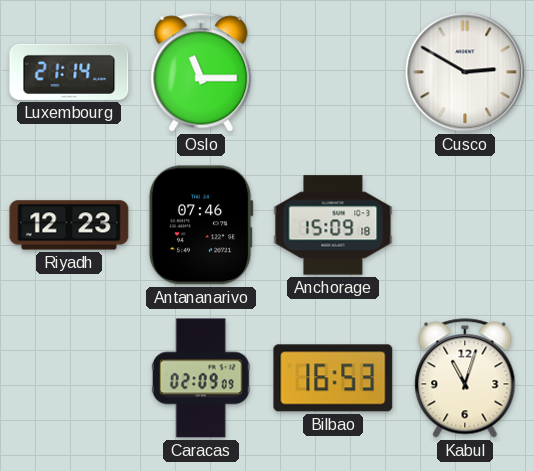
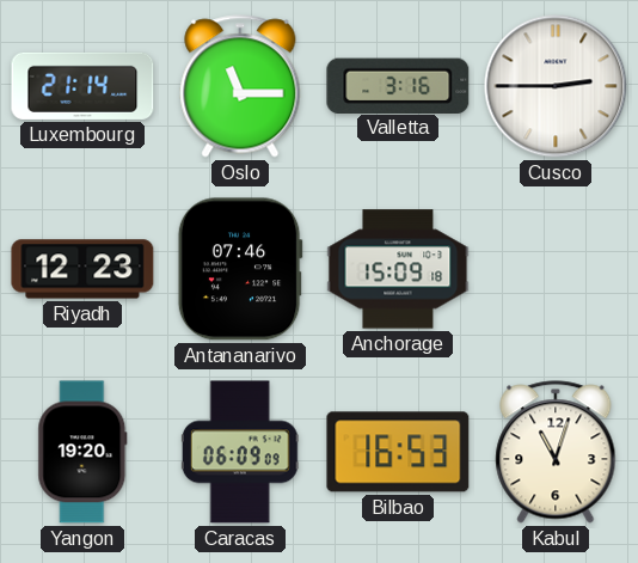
Valletta: none -> 3:16 (398, 85)
Cusco: 2:50 -> 2:45 (556, 86)
Yangon: none -> 19:20 (82, 452)
Caracas: 02:09 -> 06:09 (240, 452)
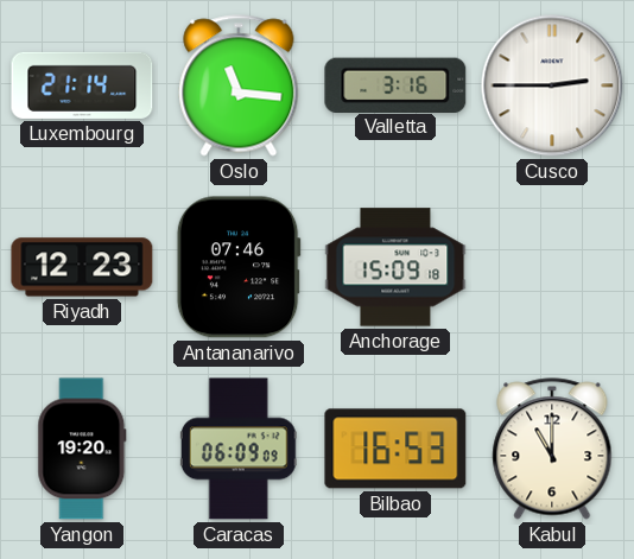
Oslo: 11:15 -> 11:16 (239, 85)
Kabul: 11:03 -> 11:00 (552, 449)
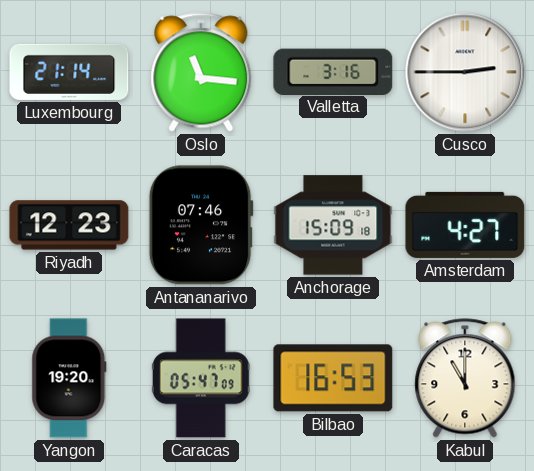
Amsterdam: none -> 4:27 (465, 225)
Caracas: 06:09 -> 05:47 (201, 378)
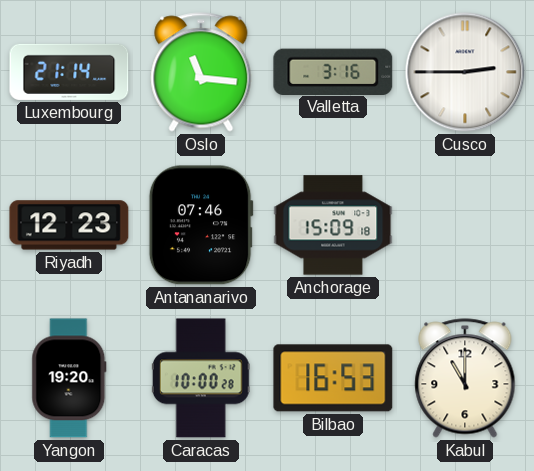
Amsterdam: 4:27 -> none (465, 225)
Caracas: 05:47 -> 10:00 (201, 378)
